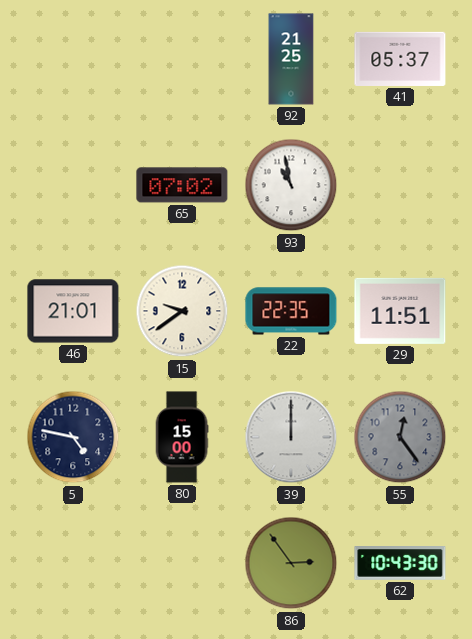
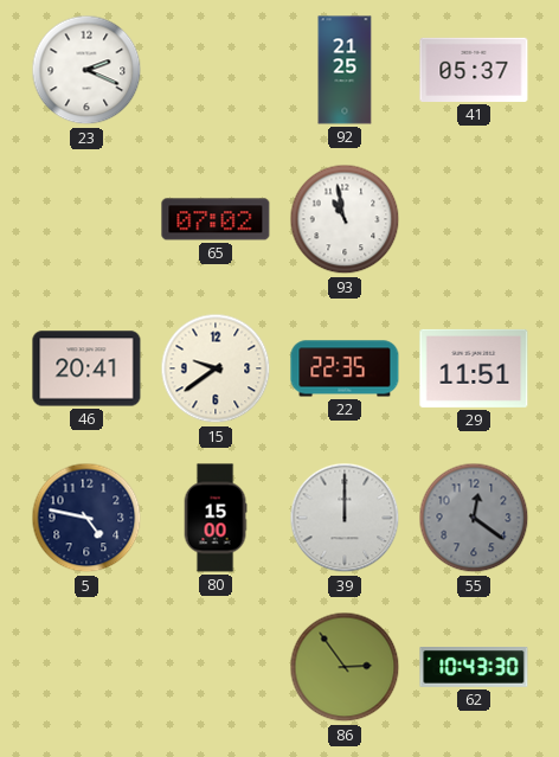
23: none -> 2:19 (86, 70)
46: 21:01 -> 20:41 (86, 368)
55: 12:24 -> 12:21 (474, 518)
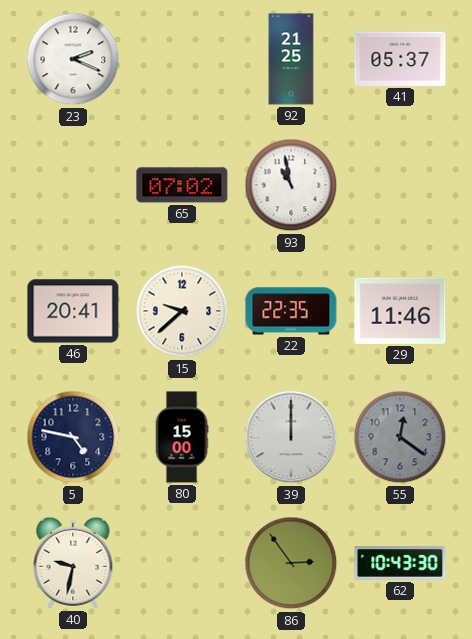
15: 9:39 -> 9:38 (182, 311)
29: 11:51 -> 11:46 (400, 311)
40: none -> 9:32 (73, 563)
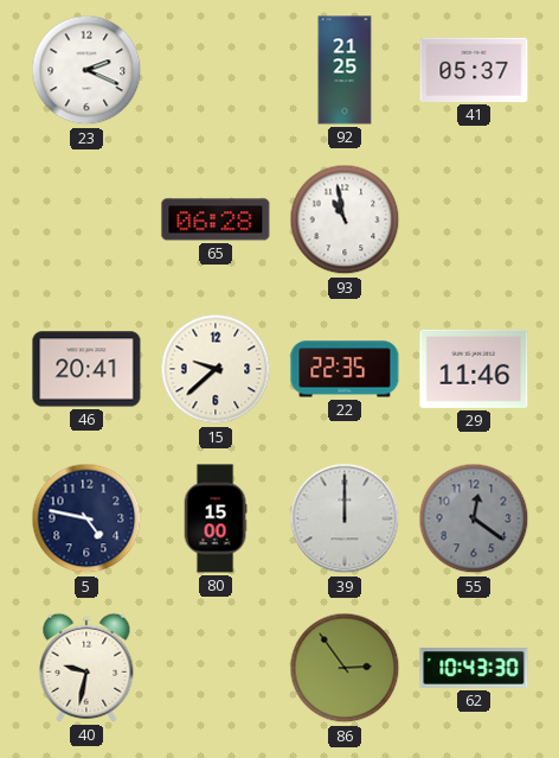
65: 07:02 -> 06:28 (216, 219)
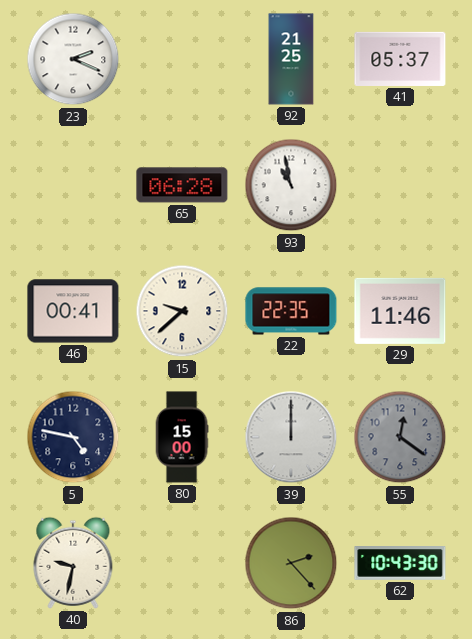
46: 20:41 -> 00:41 (73, 311)
86: 2:54 -> 2:23 (291, 563)
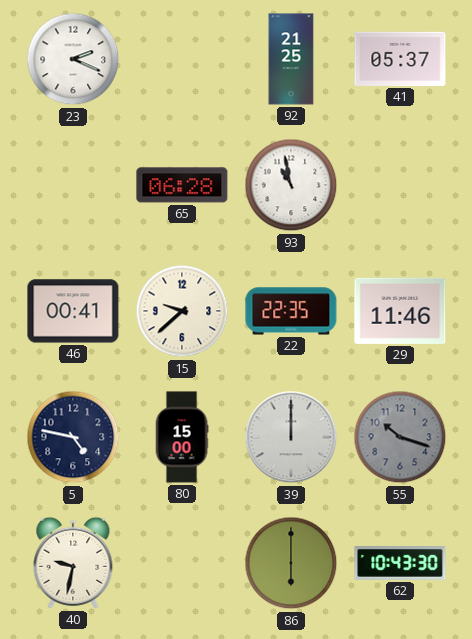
55: 12:21 -> 10:18 (400, 437)
86: 2:23 -> 6:00 (291, 563)
